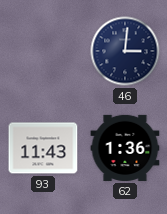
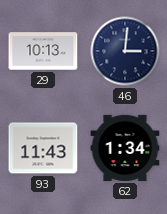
29: none -> 10:13 (43, 51)
62: 1:36 -> 1:34 (125, 148)
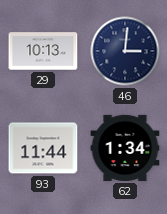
93: 11:43 -> 11:44 (43, 148)
